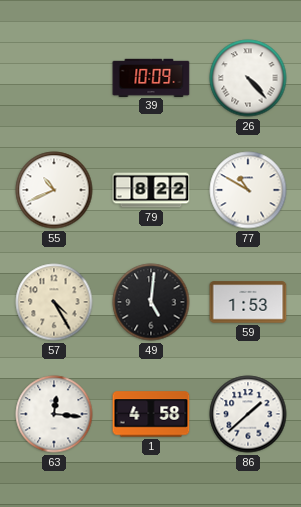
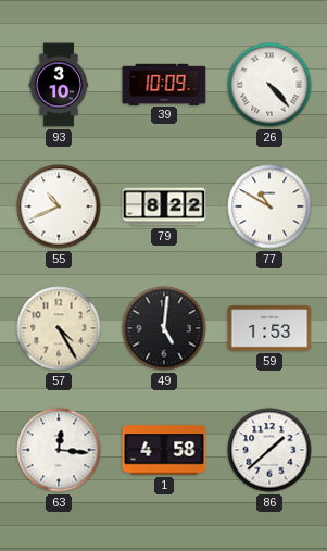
93: none -> 3:10 (59, 85)
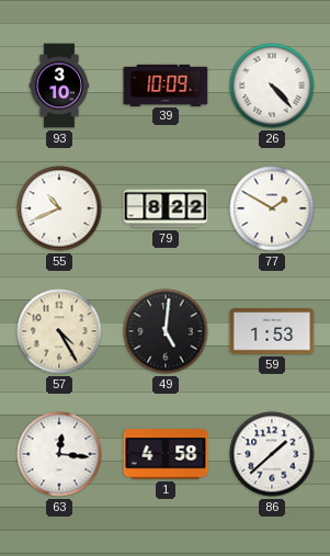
77: 10:50 -> 1:50 (272, 208)
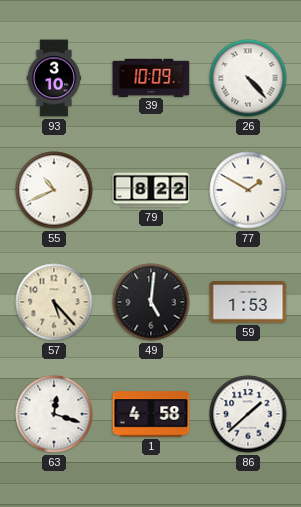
57: 4:25 -> 5:23 (54, 302)
63: 12:16 -> 12:18 (54, 414)
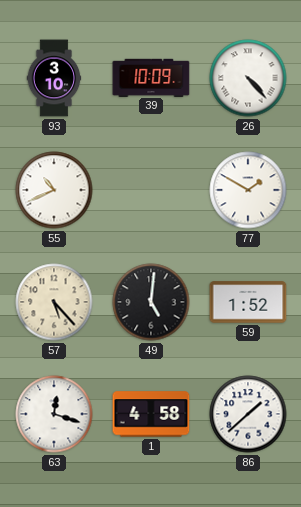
79: 8:22 -> none (151, 190)
59: 1:53 -> 1:52 (248, 302)
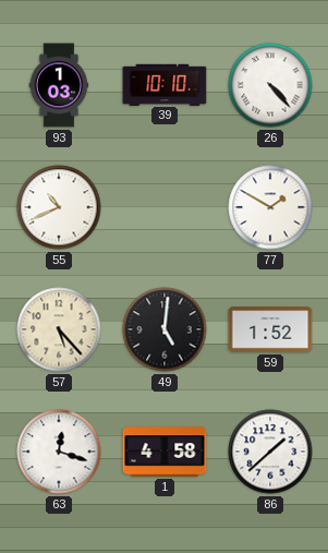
93: 3:10 -> 1:03 (59, 85)
39: 10:09 -> 10:10 (165, 84)
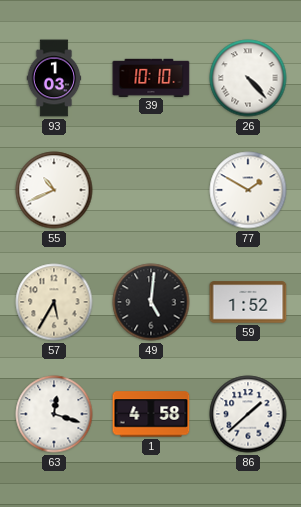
57: 5:23 -> 5:35 (54, 302)
